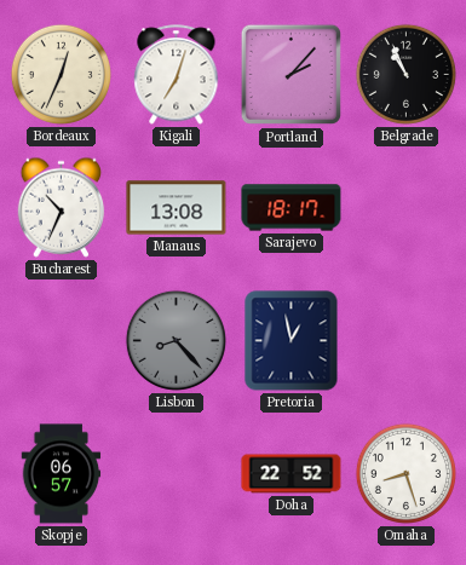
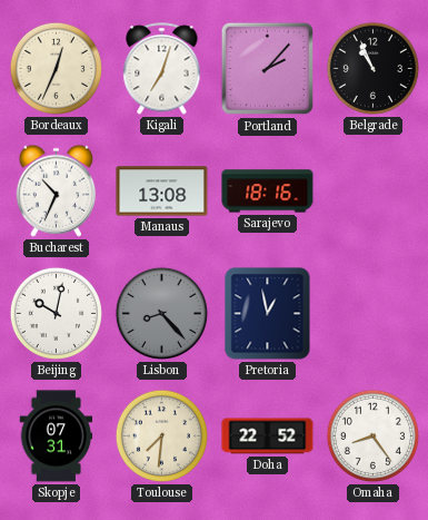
Sarajevo: 18:17 -> 18:16 (268, 192)
Beijing: none -> 10:02 (56, 313)
Skopje: 06:57 -> 07:31 (57, 436)
Toulouse: none -> 7:31 (161, 435)
Omaha: 8:27 -> 8:24 (372, 435)
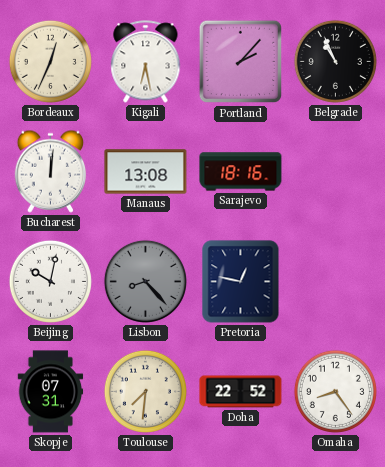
Kigali: 7:03 -> 6:28 (146, 62)
Bucharest: 10:34 -> 12:01 (51, 171)
Pretoria: 12:58 -> 12:47 (241, 282)
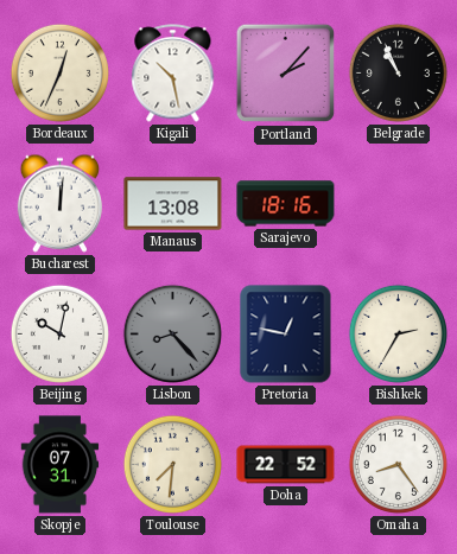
Kigali: 6:28 -> 10:28 (173, 74)
Bishkek: none -> 2:35 (398, 333)
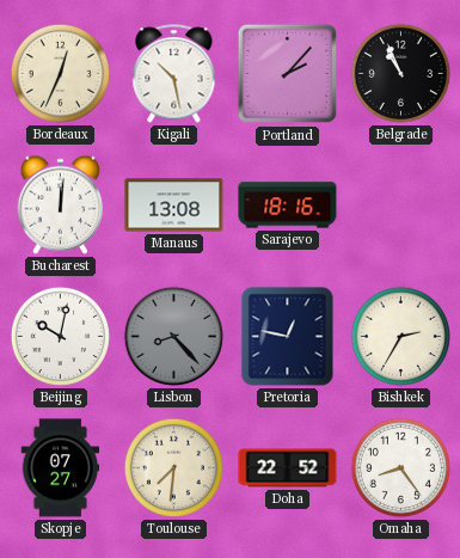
Skopje: 07:31 -> 07:27 (61, 468)
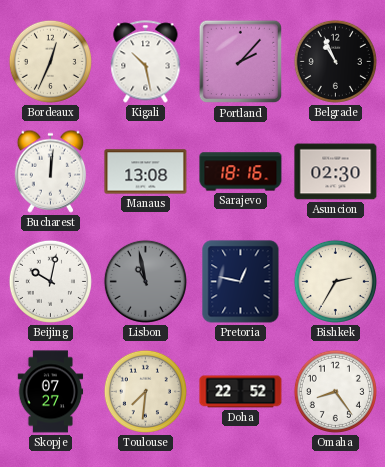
Asuncion: none -> 02:30 (336, 172)
Lisbon: 8:23 -> 10:58 (145, 281)
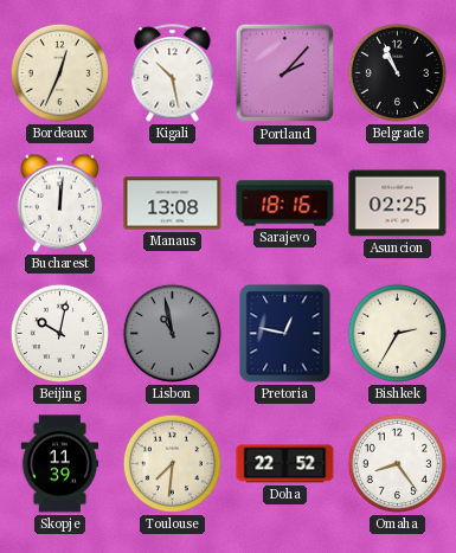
Asuncion: 02:30 -> 02:25 (398, 204)
Skopje: 07:27 -> 11:39 (60, 464)
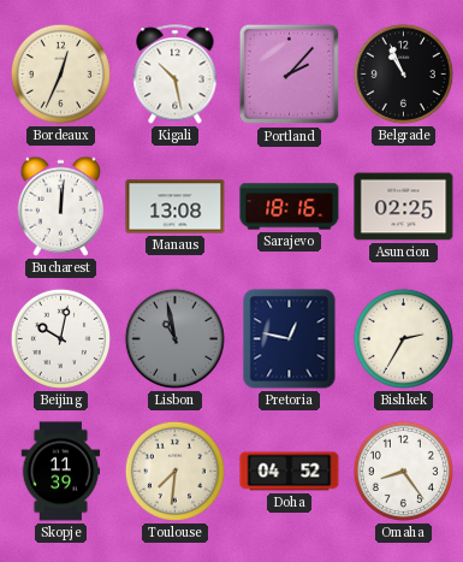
Doha: 22:52 -> 04:52 (290, 472)
